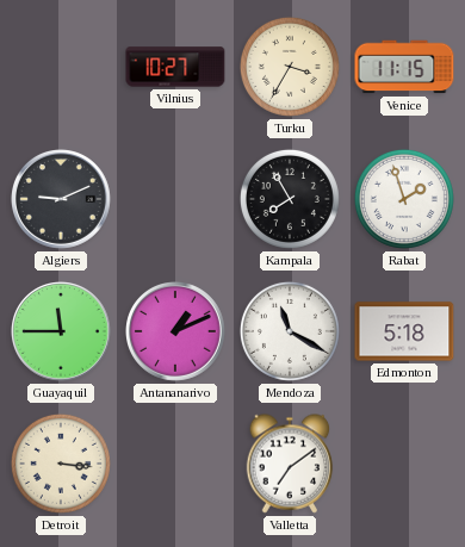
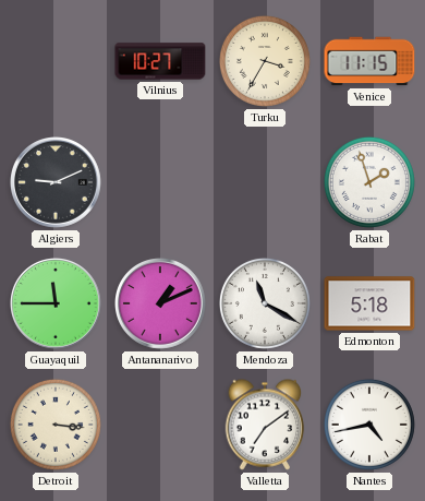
Kampala: 7:55 -> none (290, 199)
Nantes: none -> 4:43 (369, 425)
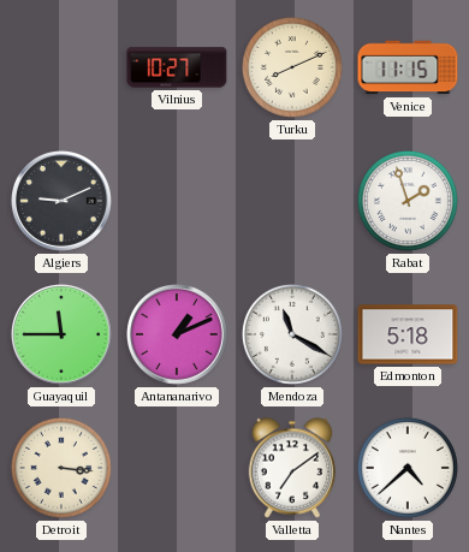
Turku: 3:35 -> 8:11 (292, 67)
Nantes: 4:43 -> 4:38 (408, 468)
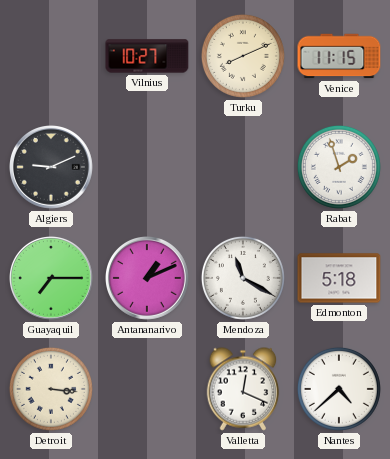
Guayaquil: 11:45 -> 7:15 (52, 279)
Valletta: 7:09 -> 12:19 (243, 389)
